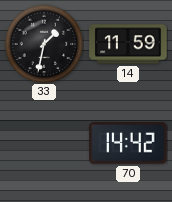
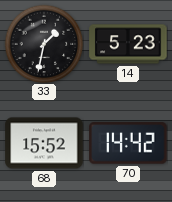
14: 11:59 -> 5:23 (128, 44)
68: none -> 15:52 (44, 143)
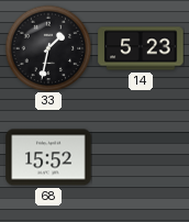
70: 14:42 -> none (128, 143)
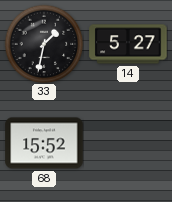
14: 5:23 -> 5:27 (128, 44)
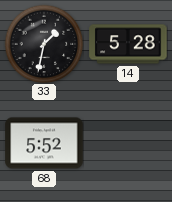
14: 5:27 -> 5:28 (128, 44)
68: 15:52 -> 5:52 (44, 143)
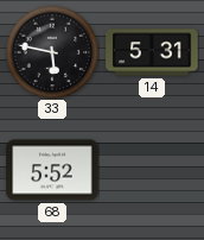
33: 1:32 -> 5:47 (52, 52)
14: 5:28 -> 5:31 (152, 52)
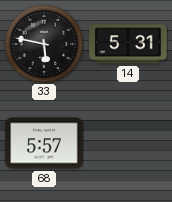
68: 5:52 -> 5:57 (44, 143)
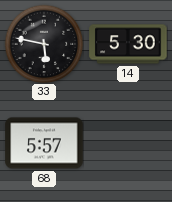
14: 5:31 -> 5:30 (128, 44)
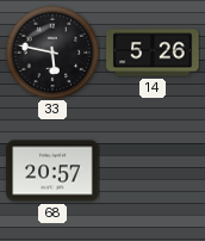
14: 5:30 -> 5:26 (153, 52)
68: 5:57 -> 20:57 (52, 171)
